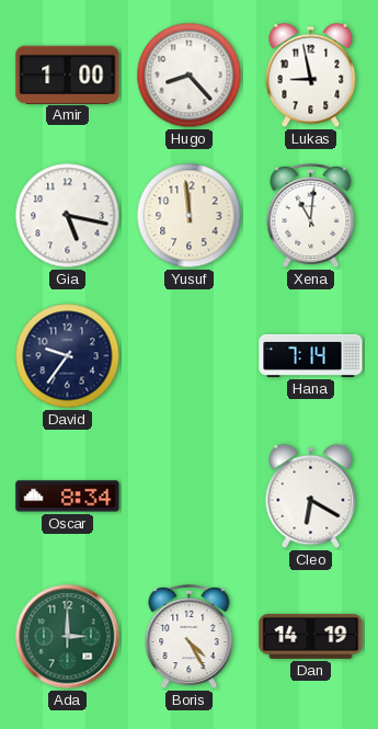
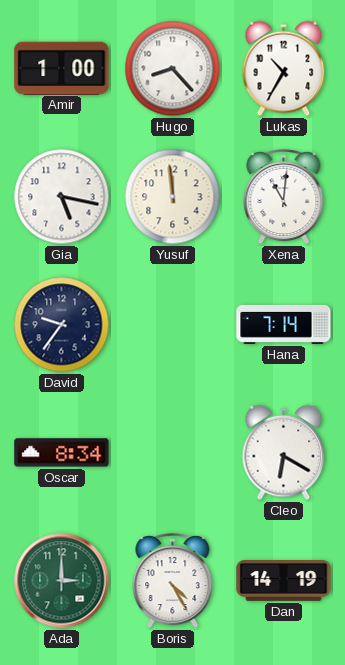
Lukas: 8:58 -> 10:35 (284, 69)
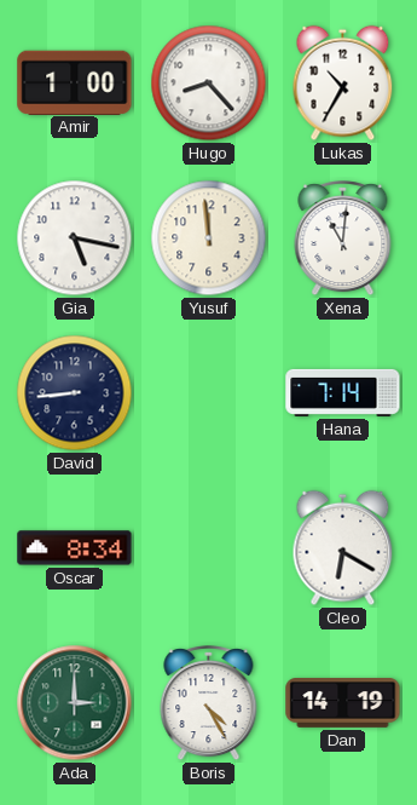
David: 9:36 -> 8:44 (75, 393)
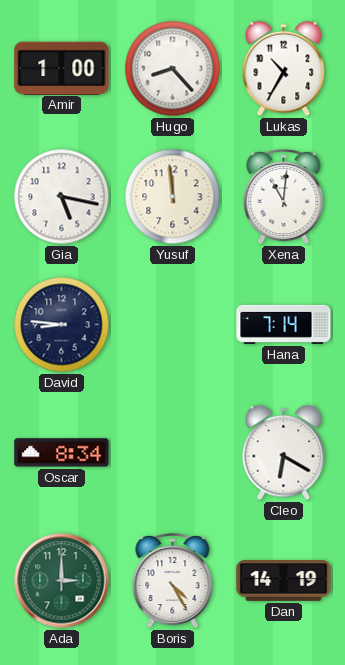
David: 8:44 -> 8:46 (62, 325)
